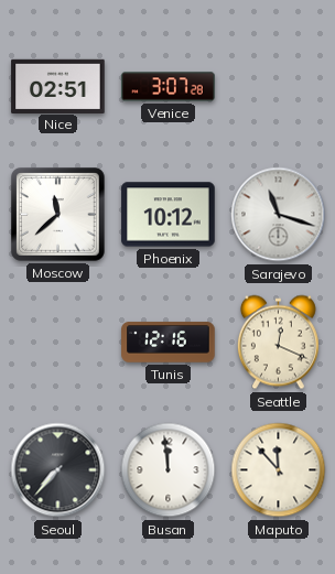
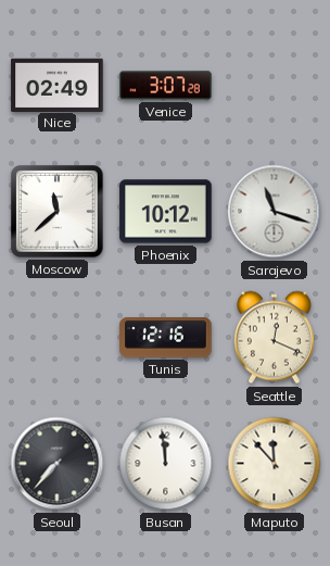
Nice: 02:51 -> 02:49 (58, 85)
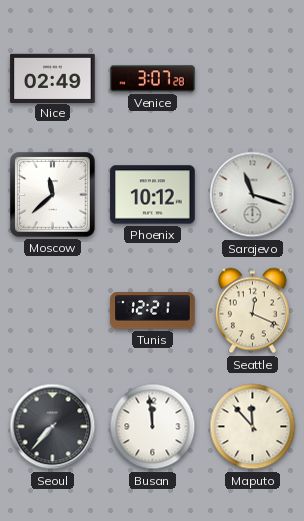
Tunis: 12:16 -> 12:21 (153, 311)
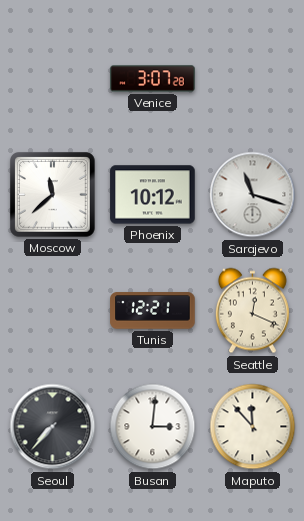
Nice: 02:49 -> none (53, 78)
Busan: 11:59 -> 3:01 (153, 427)
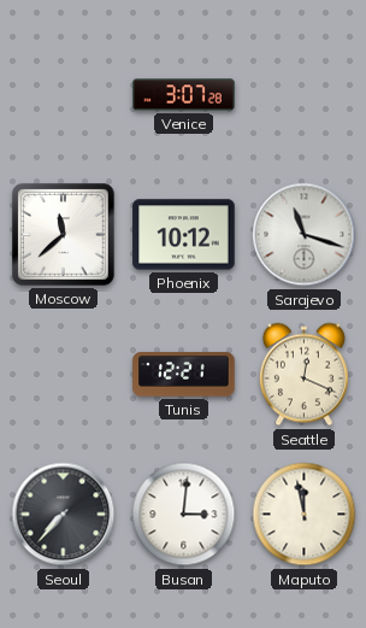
Maputo: 11:53 -> 11:58 (305, 515)
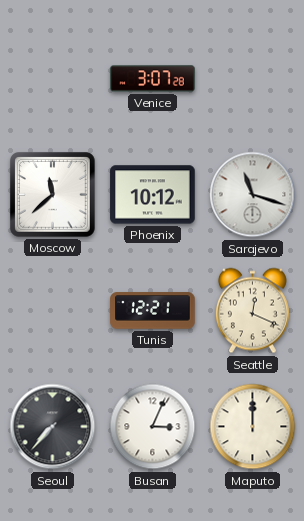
Busan: 3:01 -> 3:04 (153, 427)
Maputo: 11:58 -> 12:00 (253, 427)
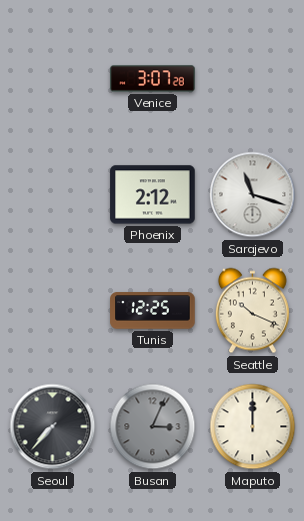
Moscow: 11:38 -> none (53, 195)
Phoenix: 10:12 -> 2:12 (153, 195)
Tunis: 12:21 -> 12:25 (153, 311)
Seattle: 12:19 -> 10:19 (252, 311)
Busan dial: white -> grey (153, 427)
